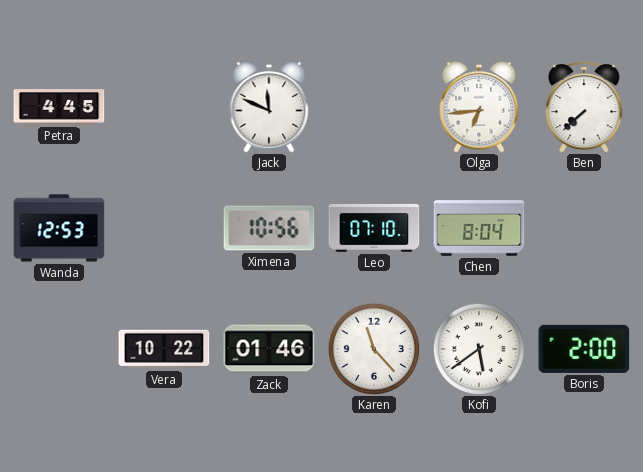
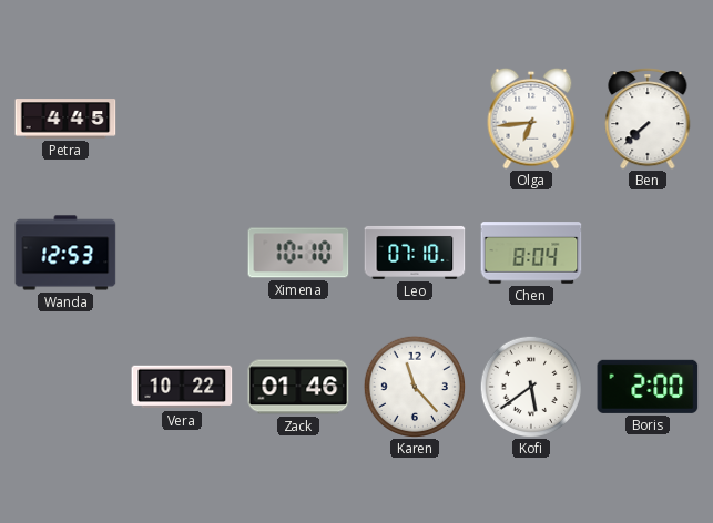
Jack: 11:49 -> none (269, 107)
Ximena: 10:56 -> 10:10 (298, 253)
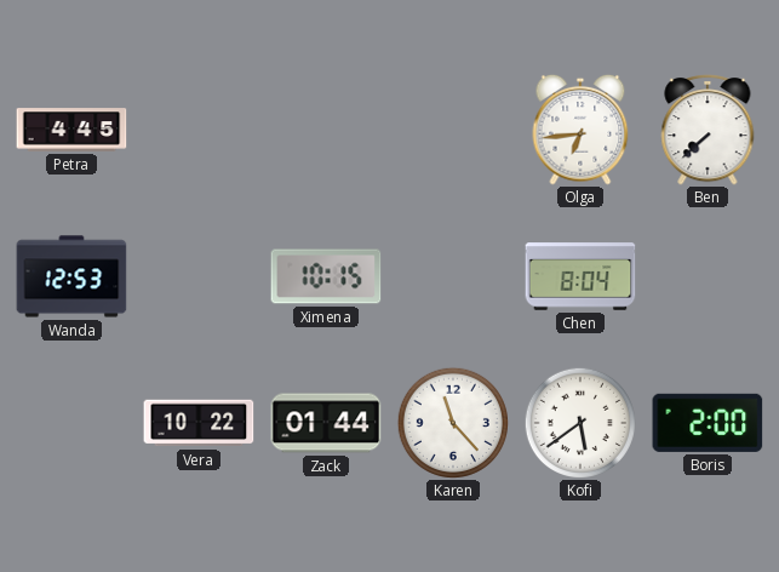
Ximena: 10:10 -> 10:15 (326, 276)
Leo: 07:10 -> none (415, 253)
Zack: 01:46 -> 01:44 (326, 423)
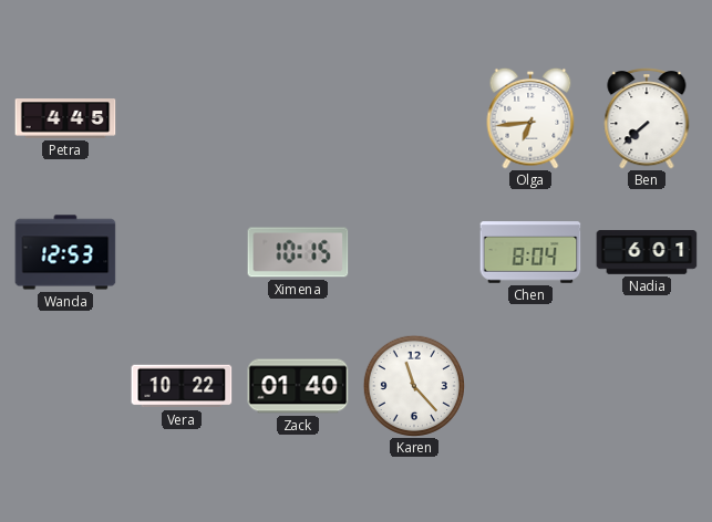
Nadia: none -> 6:01 (647, 252)
Zack: 01:44 -> 01:40 (298, 386)
Kofi: 5:39 -> none (579, 422)
Boris: 2:00 -> none (708, 423)
